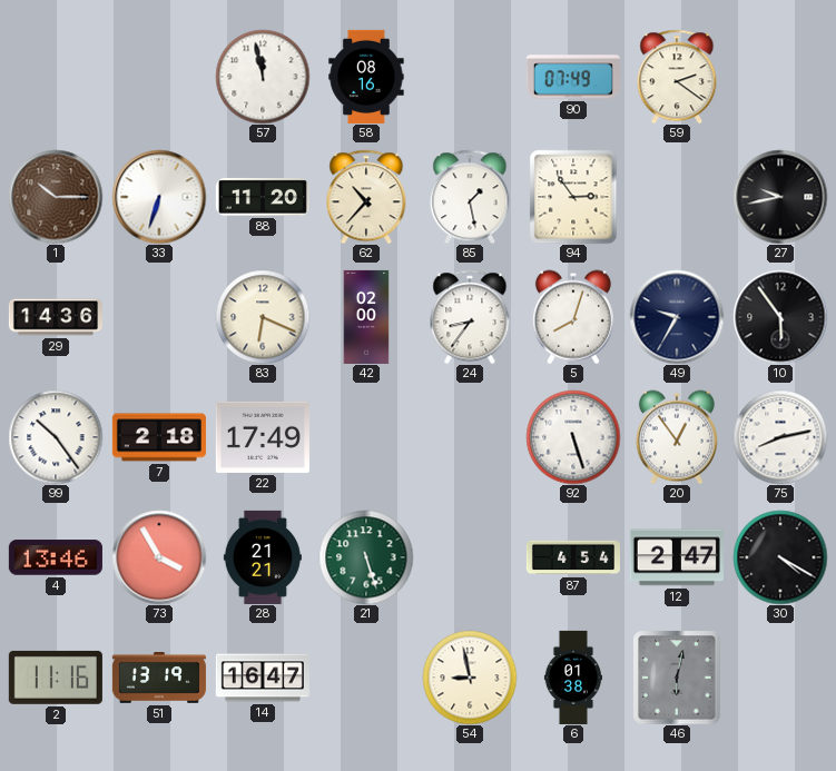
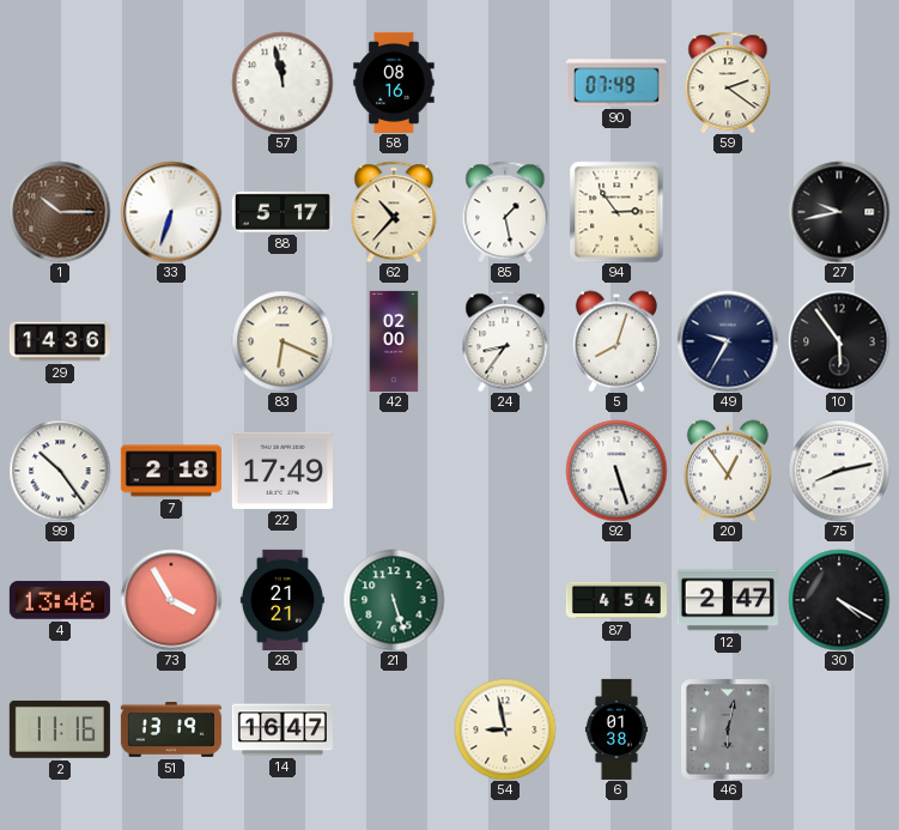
88: 11:20 -> 5:17 (283, 212)
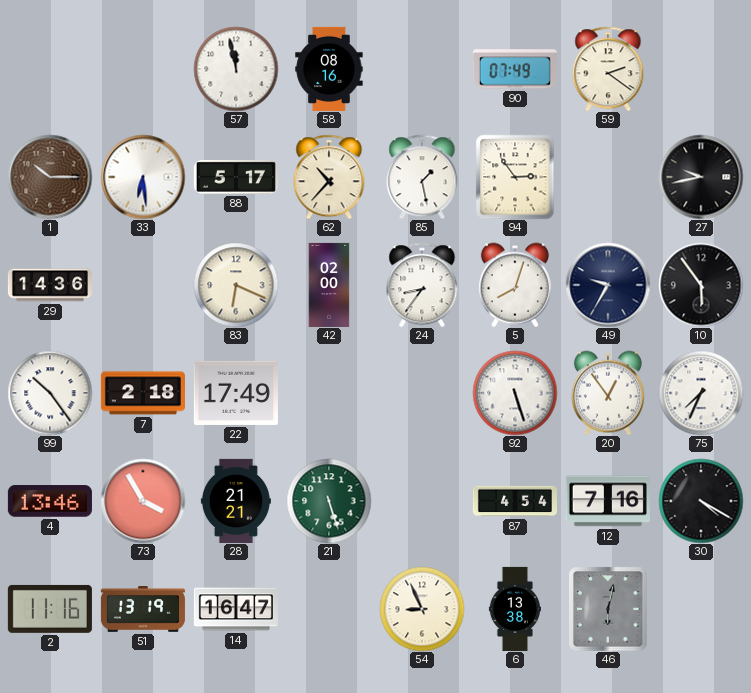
33: 6:33 -> 6:29 (143, 177)
75: 8:13 -> 7:34 (701, 393)
12: 2:47 -> 7:16 (608, 501)
54: 8:58 -> 8:56 (422, 609)
6: 01:38 -> 13:38 (515, 609)
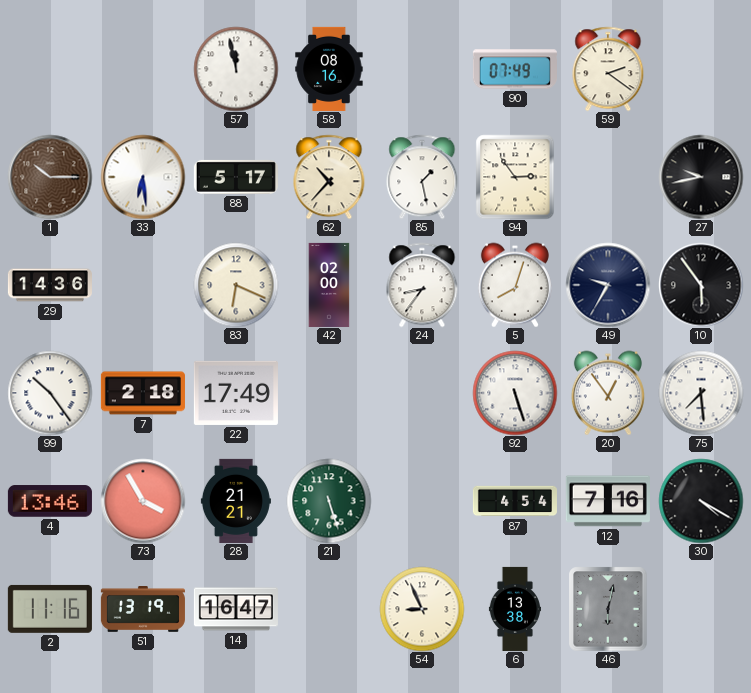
75: 7:34 -> 7:29 (701, 393)
